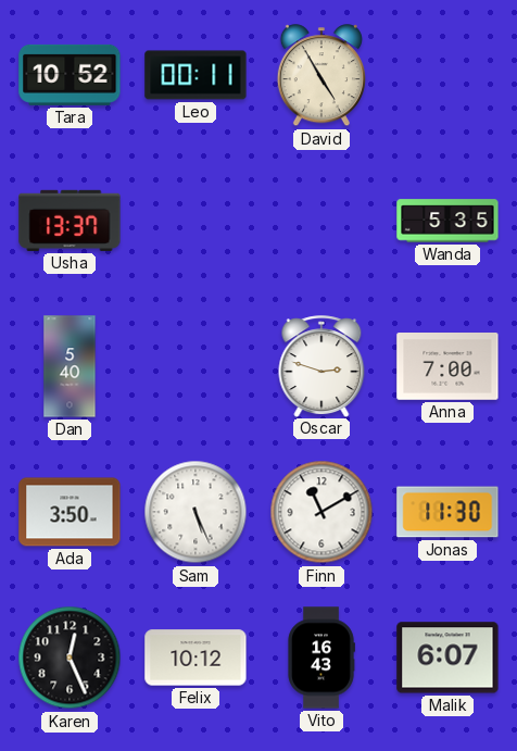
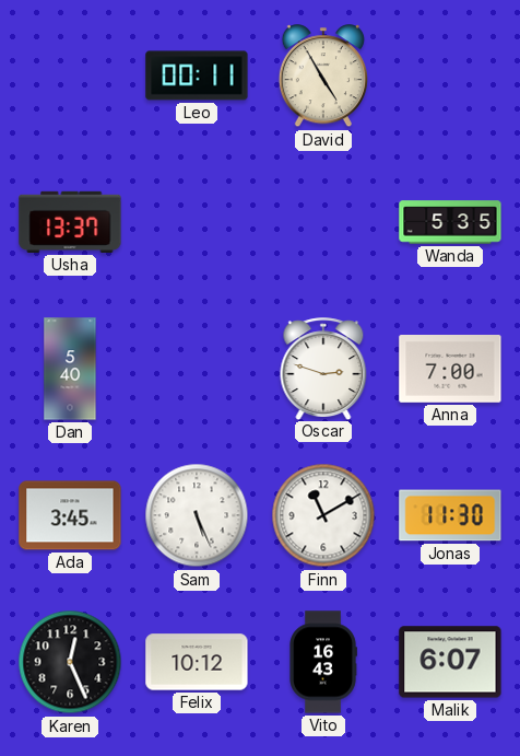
Tara: 10:52 -> none (70, 75)
Ada: 3:50 -> 3:45 (70, 515)
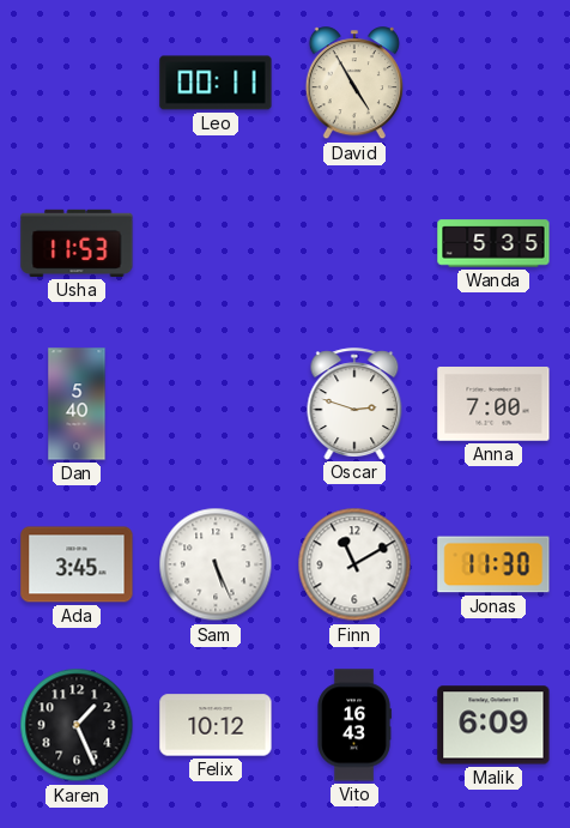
Usha: 13:37 -> 11:53 (77, 243)
Karen: 12:26 -> 1:26 (77, 725)
Malik: 6:07 -> 6:09 (493, 725)
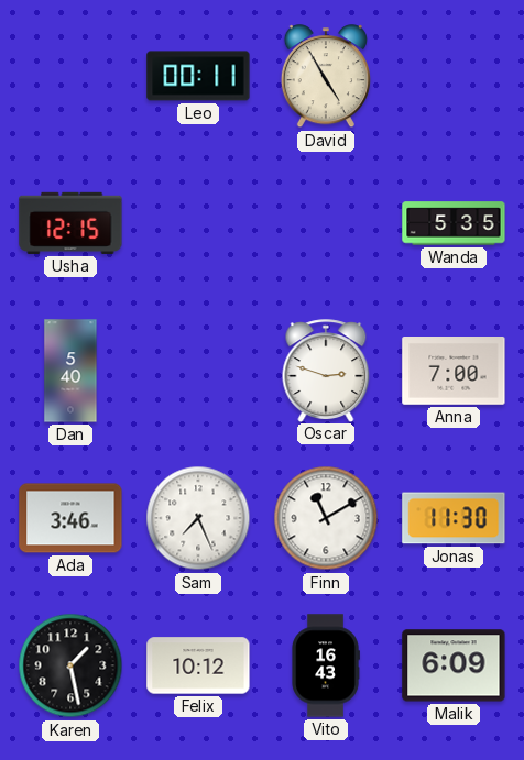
Usha: 11:53 -> 12:15 (70, 223)
Ada: 3:45 -> 3:46 (70, 518)
Sam: 5:26 -> 7:26 (198, 518)
Karen: 1:26 -> 1:28 (70, 665)
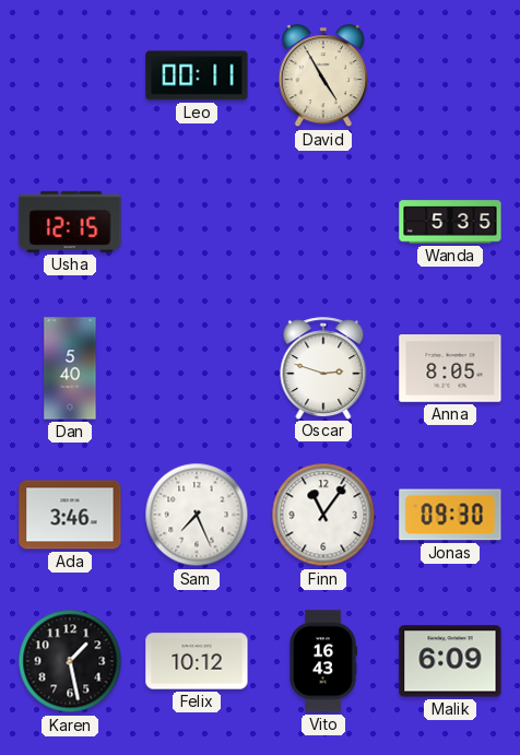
Anna: 7:00 -> 8:05 (450, 369)
Finn: 11:10 -> 11:06 (323, 515)
Jonas: 11:30 -> 09:30 (450, 515)
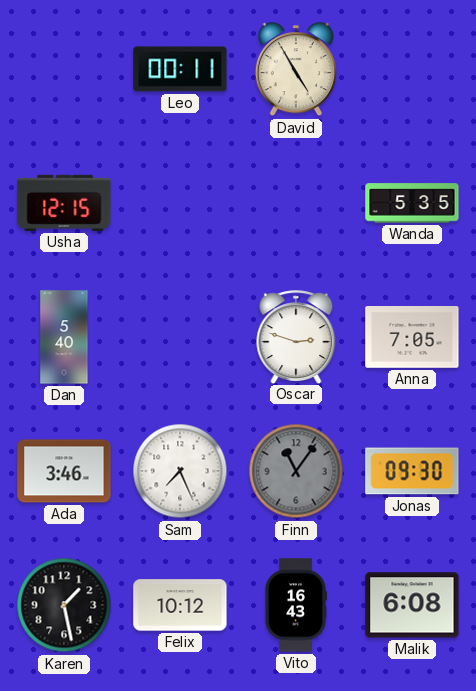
Anna: 8:05 -> 7:05 (412, 338)
Finn dial: white -> grey (296, 471)
Malik: 6:09 -> 6:08 (412, 605)
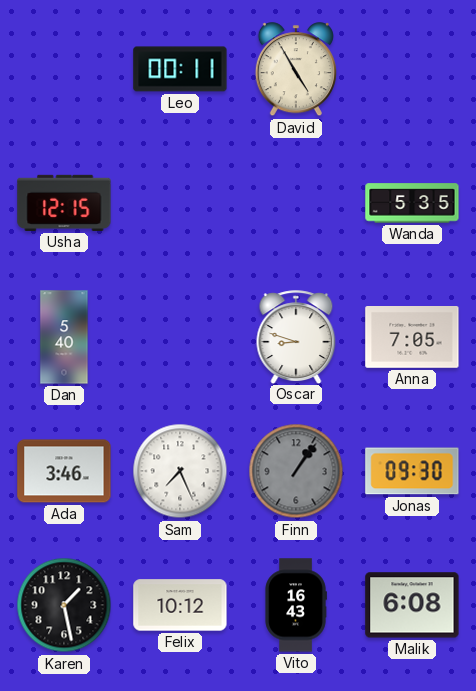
Oscar: 2:48 -> 8:48 (296, 337)
Finn: 11:06 -> 1:06 (296, 471)
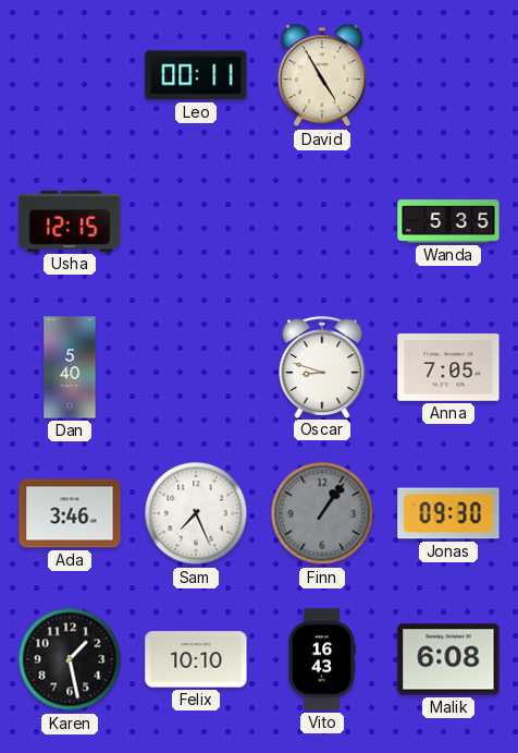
Felix: 10:12 -> 10:10 (196, 659)
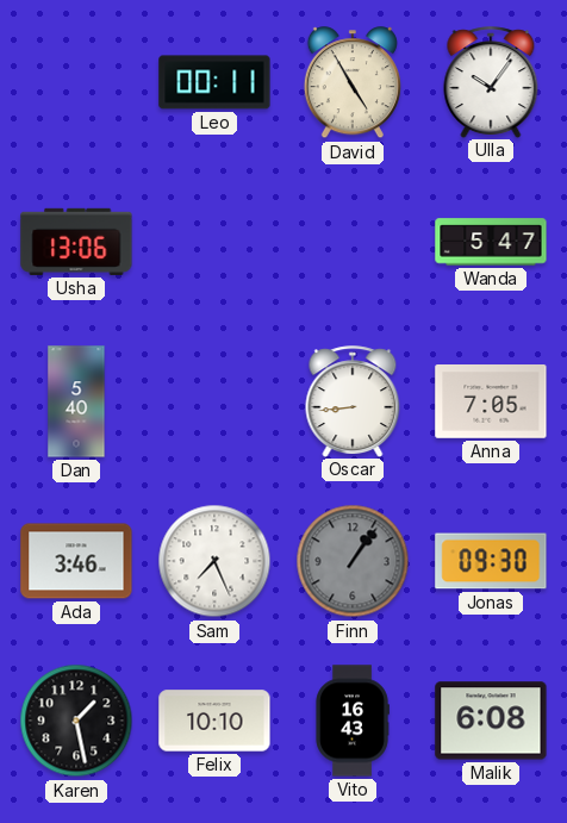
Ulla: none -> 10:06 (491, 82)
Usha: 12:15 -> 13:06 (76, 242)
Wanda: 5:35 -> 5:47 (491, 242)
Oscar: 8:48 -> 8:44 (353, 401)
